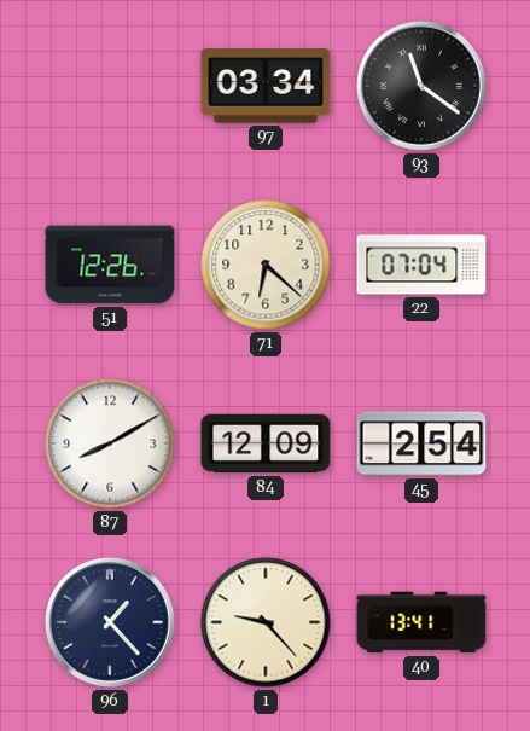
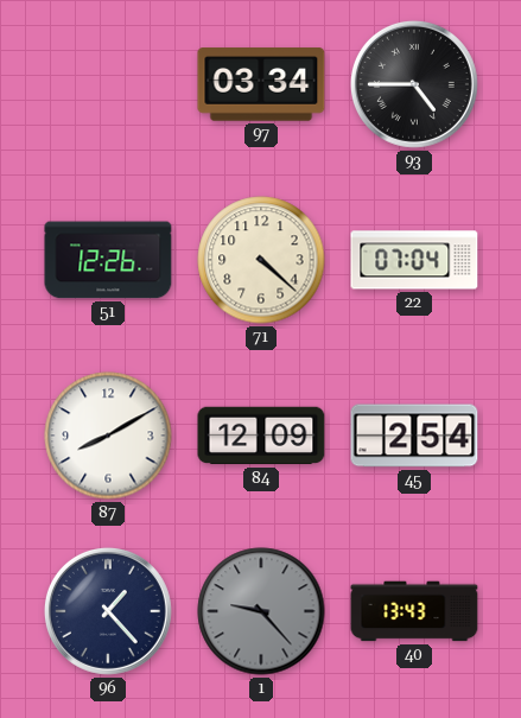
93: 11:21 -> 4:45 (414, 84)
71: 6:22 -> 4:22 (261, 260)
1 dial: cream -> grey (261, 611)
40: 13:41 -> 13:43 (414, 611)
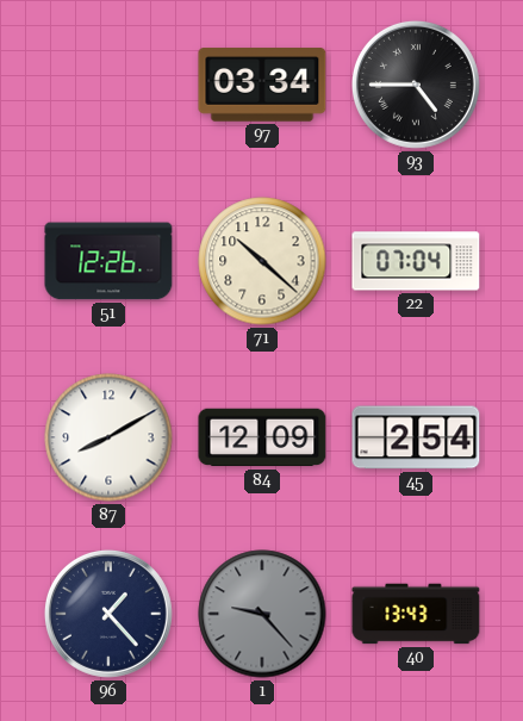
71: 4:22 -> 10:22 (262, 261)
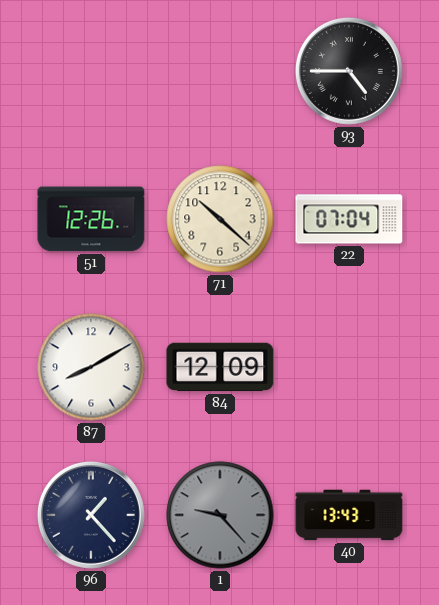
97: 03:34 -> none (262, 85)
45: 2:54 -> none (416, 437)
